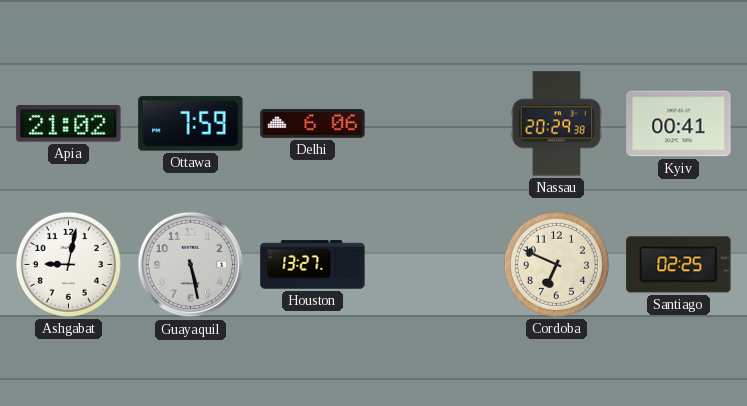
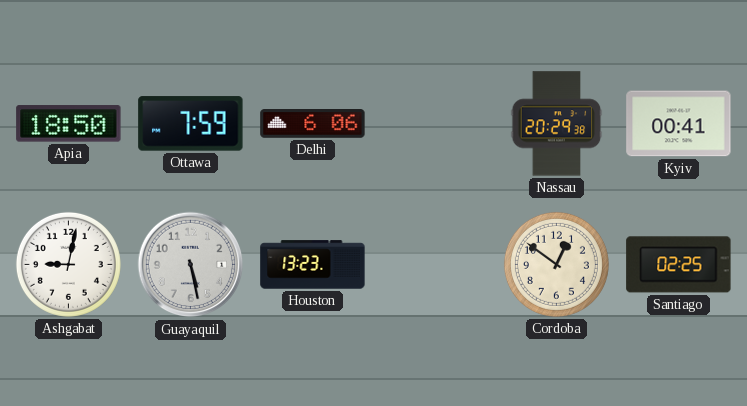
Apia: 21:02 -> 18:50 (69, 124)
Houston: 13:27 -> 13:23 (313, 265)
Cordoba: 6:49 -> 12:51 (556, 264)
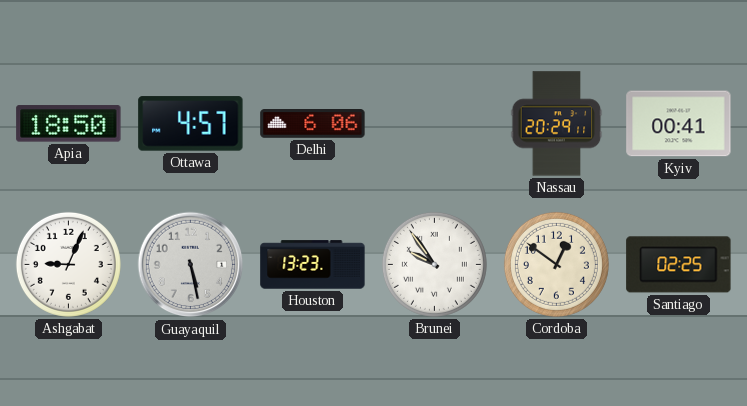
Ottawa: 7:59 -> 4:57 (191, 124)
Nassau: 20:29:38 -> 20:29:11 (557, 124)
Ashgabat: 9:02 -> 9:04 (68, 264)
Brunei: none -> 9:54 (434, 264)
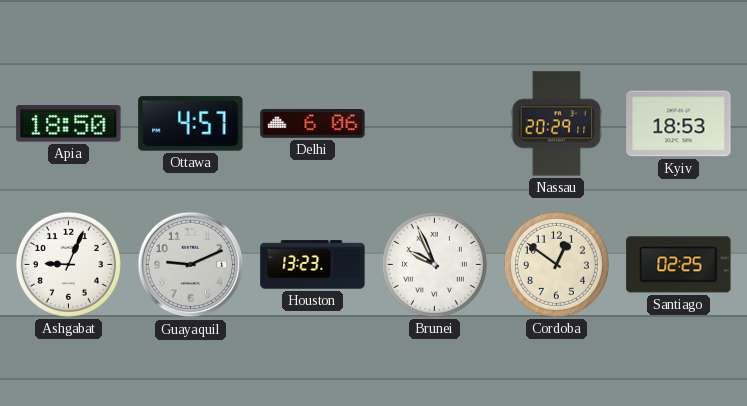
Kyiv: 00:41 -> 18:53 (679, 124)
Guayaquil: 5:28 -> 9:11 (191, 265)
Brunei: 9:54 -> 9:56 (434, 264)
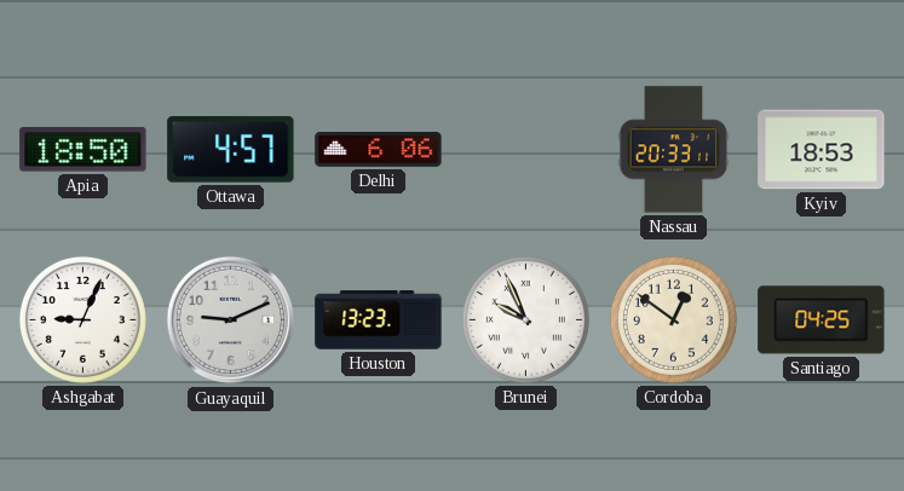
Nassau: 20:29 -> 20:33 (674, 150)
Santiago: 02:25 -> 04:25 (822, 320)
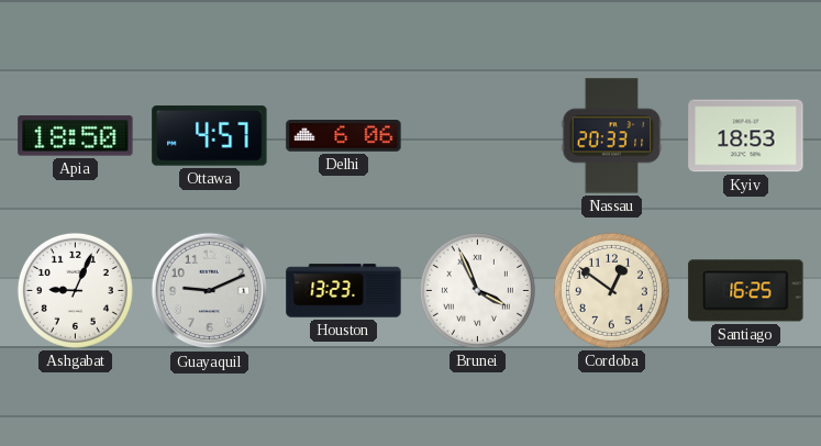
Brunei: 9:56 -> 3:56 (477, 290)
Santiago: 04:25 -> 16:25 (746, 291)
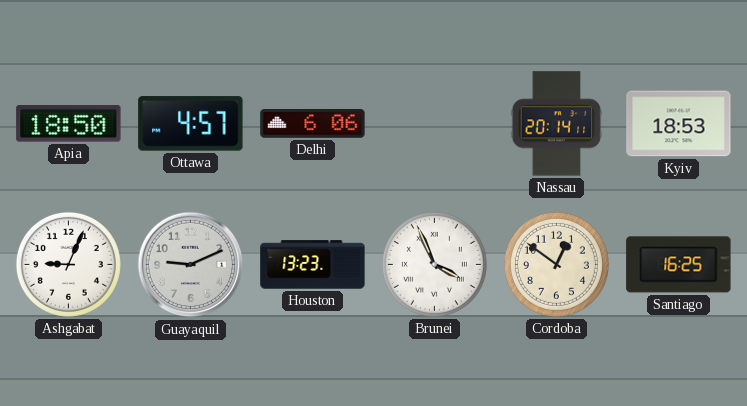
Nassau: 20:33 -> 20:14 (557, 124)
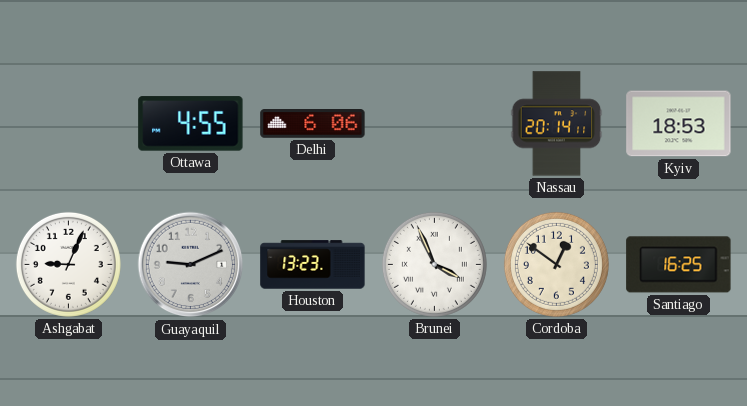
Apia: 18:50 -> none (69, 124)
Ottawa: 4:57 -> 4:55 (191, 124)
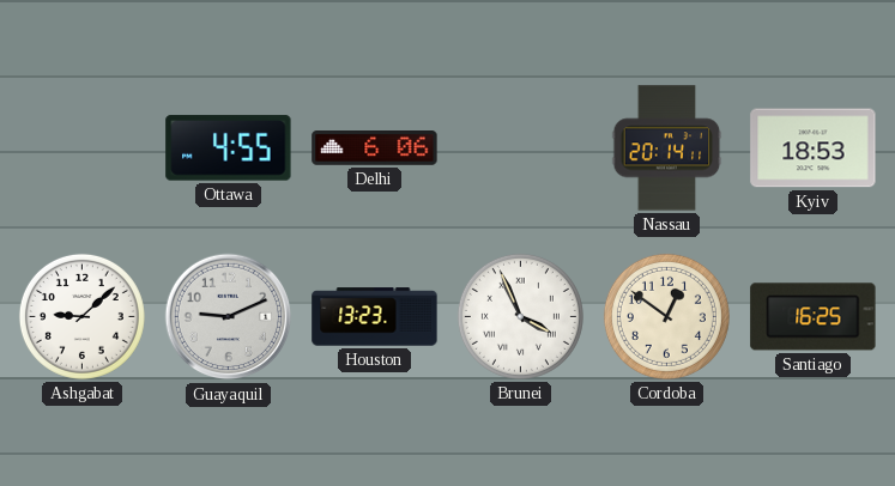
Ashgabat: 9:04 -> 9:08 (81, 316)
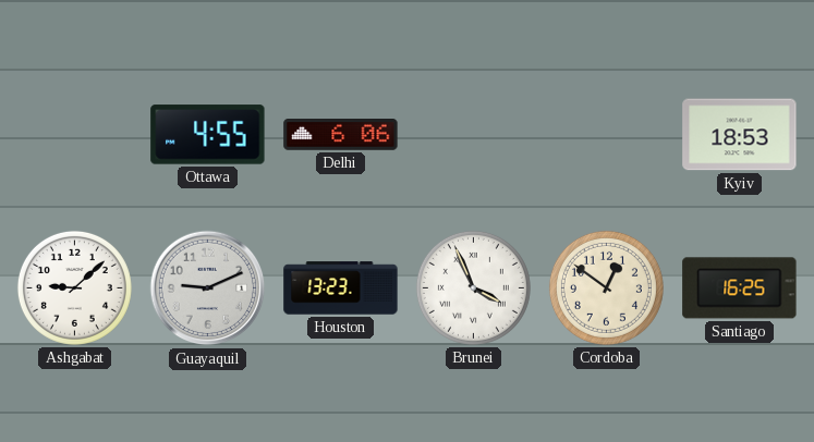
Nassau: 20:14 -> none (667, 148)
